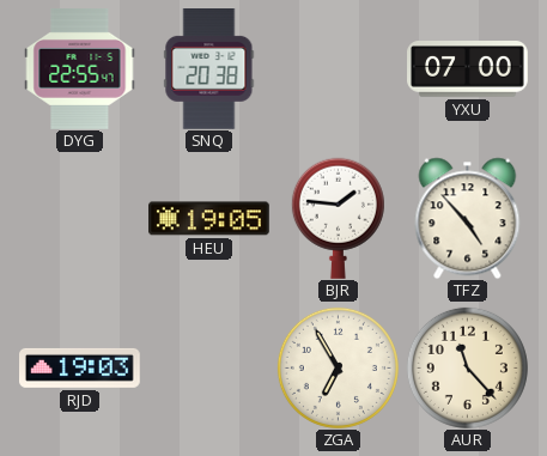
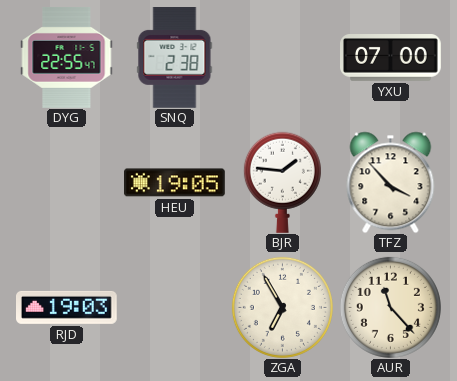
SNQ: 20:38 -> 2:38 (175, 58)
TFZ: 4:53 -> 3:53 (391, 182)
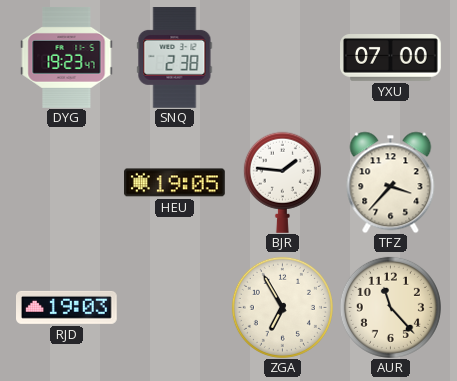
DYG: 22:55 -> 19:23 (67, 58)
TFZ: 3:53 -> 3:37 (391, 182)
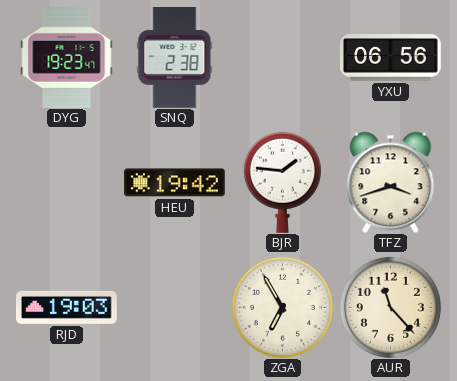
YXU: 07:00 -> 06:56 (391, 58)
HEU: 19:05 -> 19:42 (175, 183)
TFZ: 3:37 -> 3:42 (391, 182)
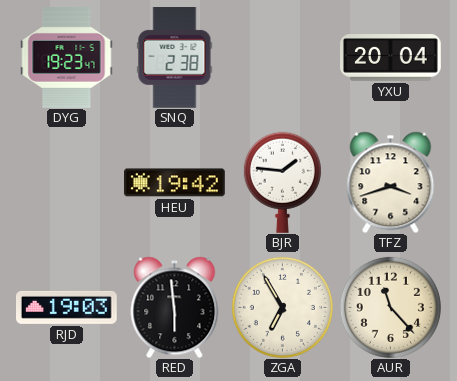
YXU: 06:56 -> 20:04 (391, 58)
RED: none -> 5:59 (175, 307)
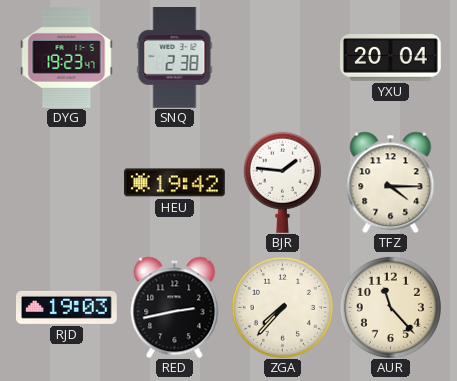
TFZ: 3:42 -> 4:15 (391, 182)
RED: 5:59 -> 2:43 (175, 307)
ZGA: 6:55 -> 7:37 (282, 307)
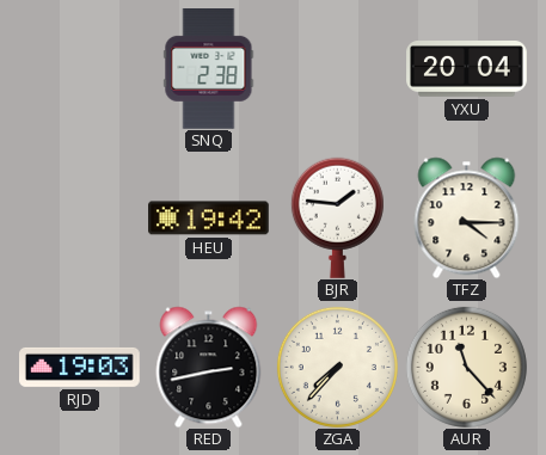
DYG: 19:23 -> none (67, 58)
